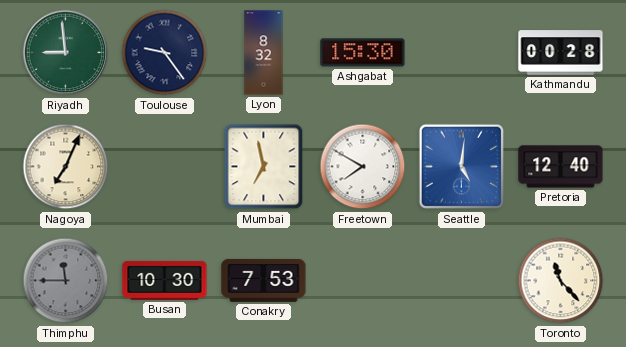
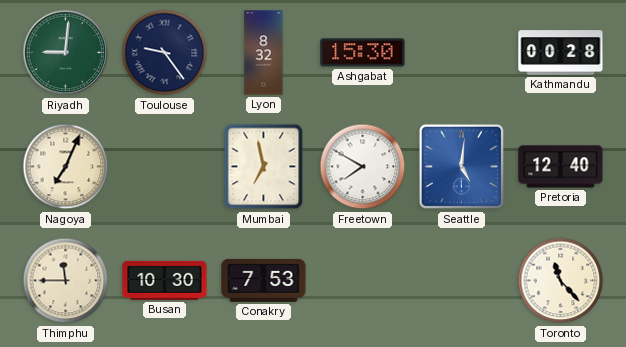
Riyadh: 8:59 -> 9:01 (66, 53)
Thimphu dial: grey -> cream (66, 281)
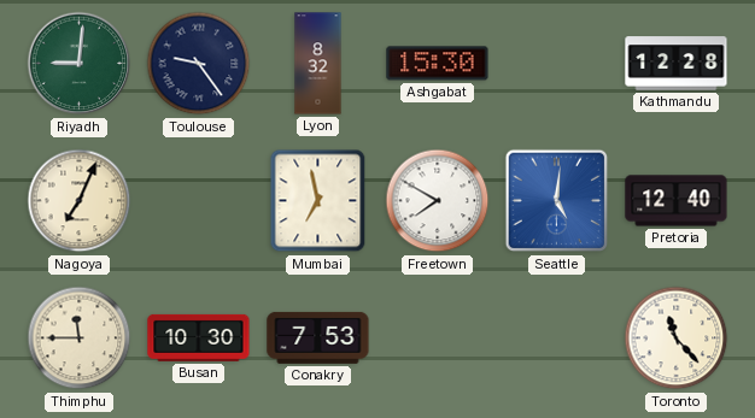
Kathmandu: 00:28 -> 12:28 (677, 64)
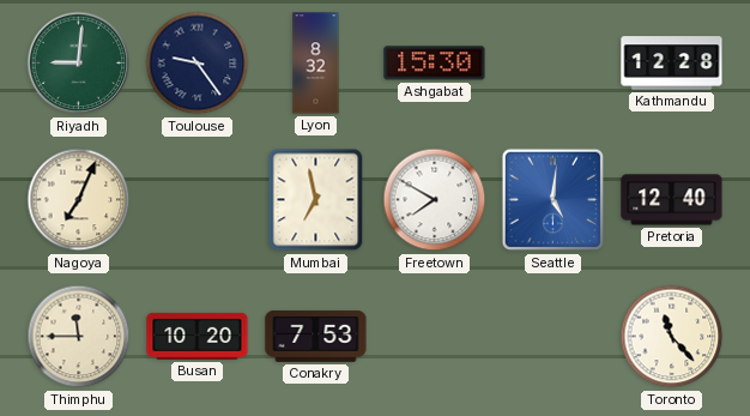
Busan: 10:30 -> 10:20 (198, 336)
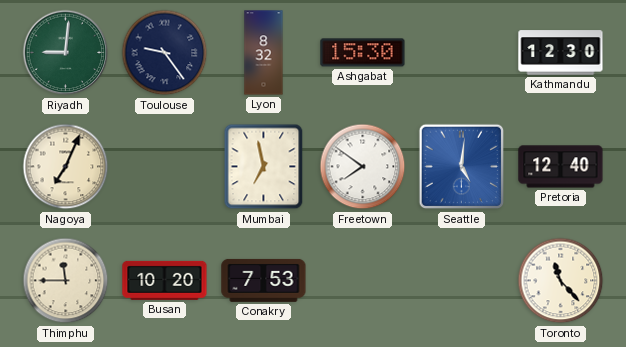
Kathmandu: 12:28 -> 12:30 (561, 53)
Freetown: 7:50 -> 7:51 (363, 167)
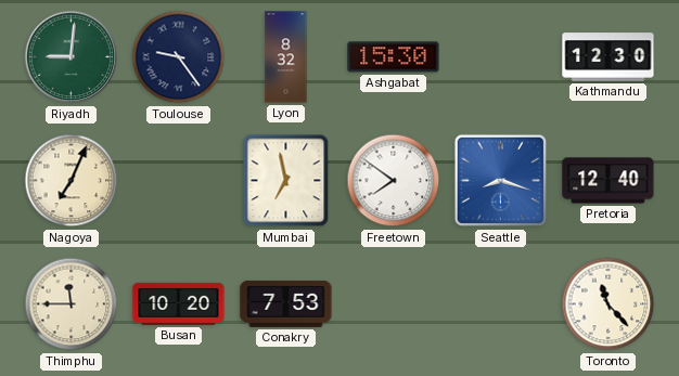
Seattle: 5:01 -> 8:18 (501, 181)
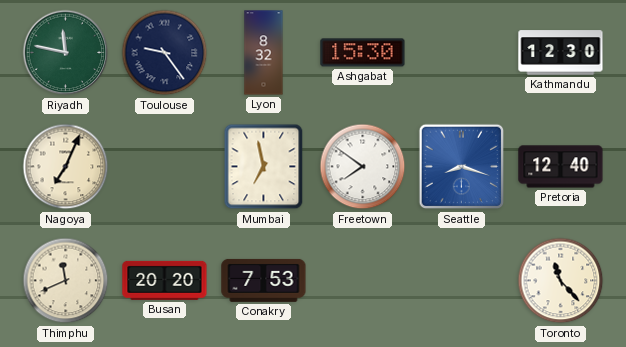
Riyadh: 9:01 -> 11:47 (66, 53)
Thimphu: 11:45 -> 11:41 (66, 281)
Busan: 10:20 -> 20:20 (165, 280)
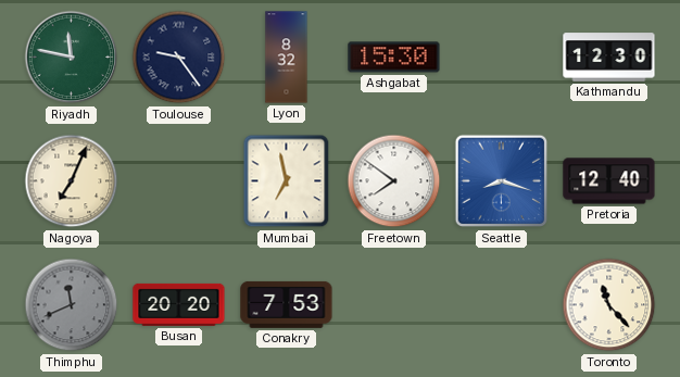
Thimphu dial: cream -> grey (72, 305)
